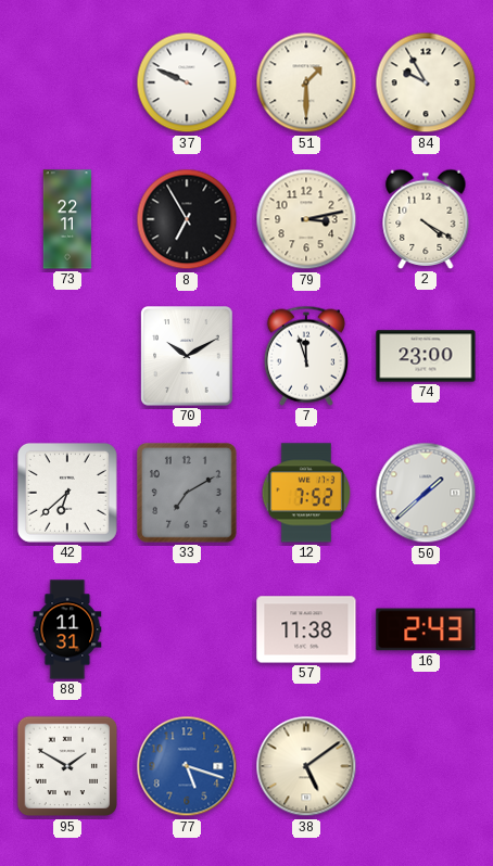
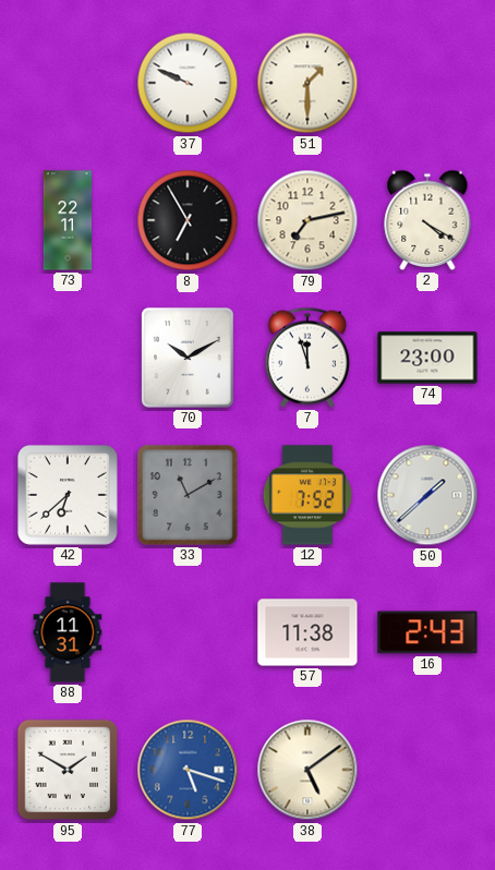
84: 9:55 -> none (426, 82)
79: 3:13 -> 7:13 (307, 220)
33: 7:10 -> 11:10 (189, 496)
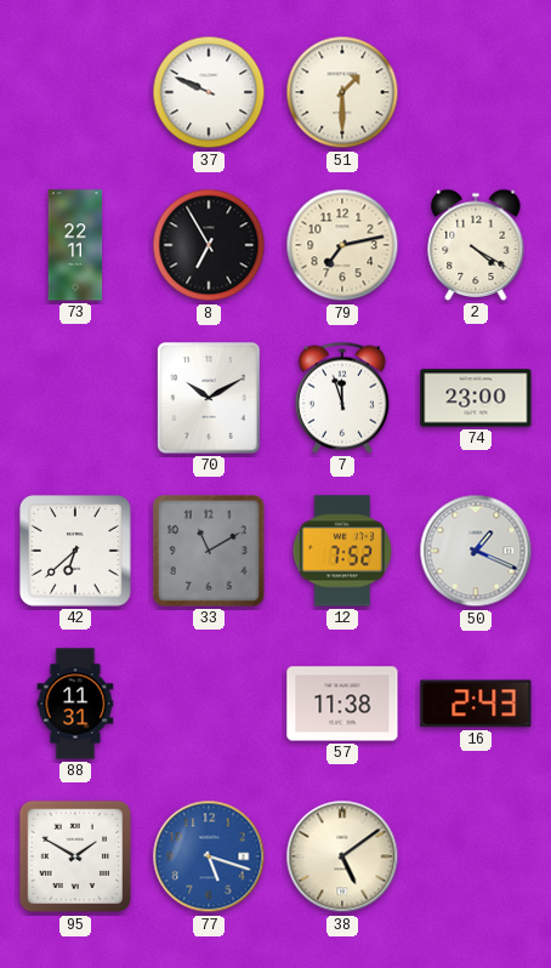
50: 1:38 -> 1:19 (476, 551)
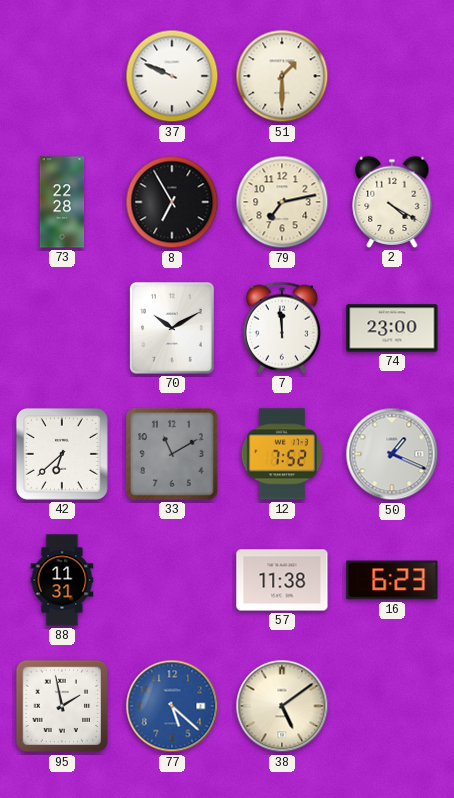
73: 22:11 -> 22:28 (62, 202)
7: 11:57 -> 11:59 (282, 328)
16: 2:43 -> 6:23 (392, 580)
95: 1:50 -> 1:58 (62, 706)
77: 5:18 -> 5:22 (172, 706)
